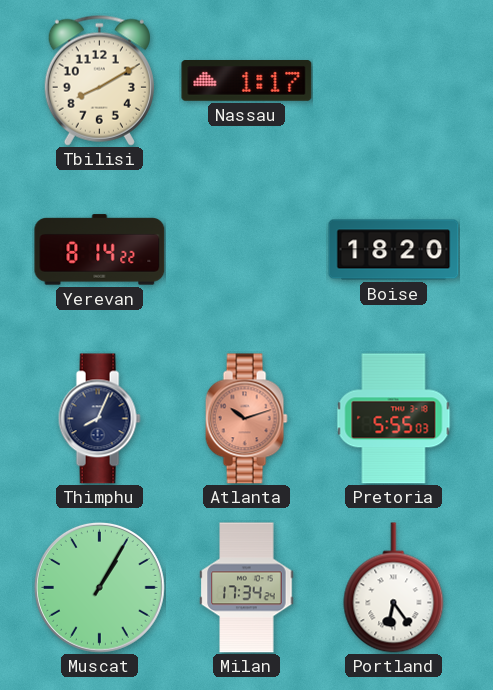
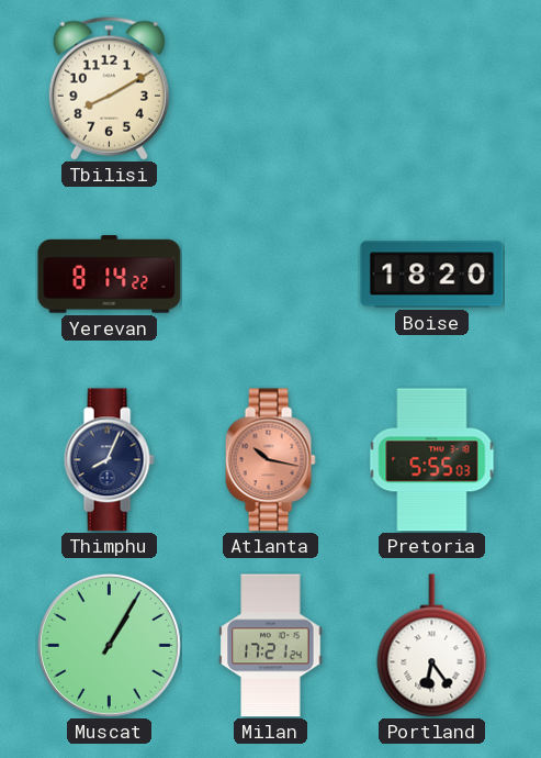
Nassau: 1:17 -> none (247, 81)
Atlanta: 10:12 -> 10:17 (270, 460)
Milan: 17:34 -> 17:21 (271, 646)
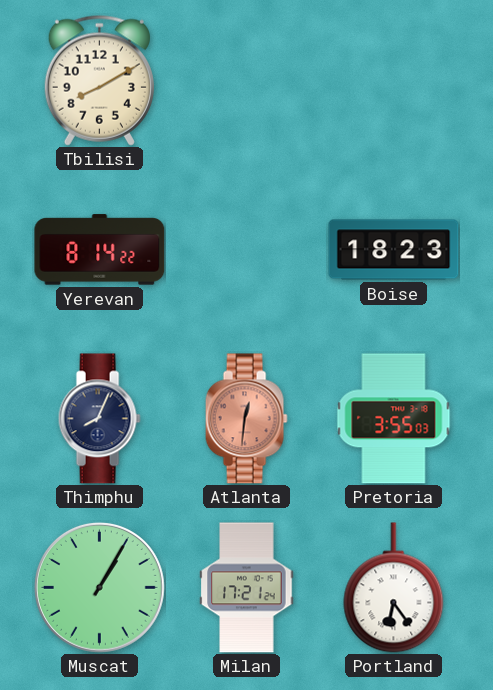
Boise: 18:20 -> 18:23 (394, 250)
Atlanta: 10:17 -> 12:31 (246, 419)
Pretoria: 5:55 -> 3:55 (394, 419)
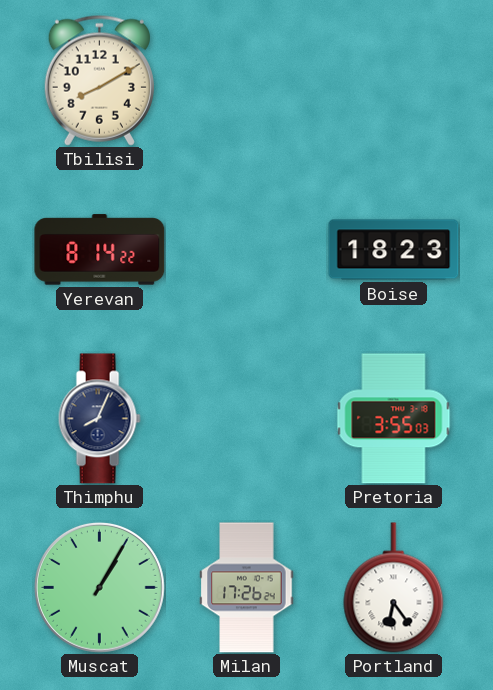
Atlanta: 12:31 -> none (246, 419)
Milan: 17:21 -> 17:26 (247, 588)
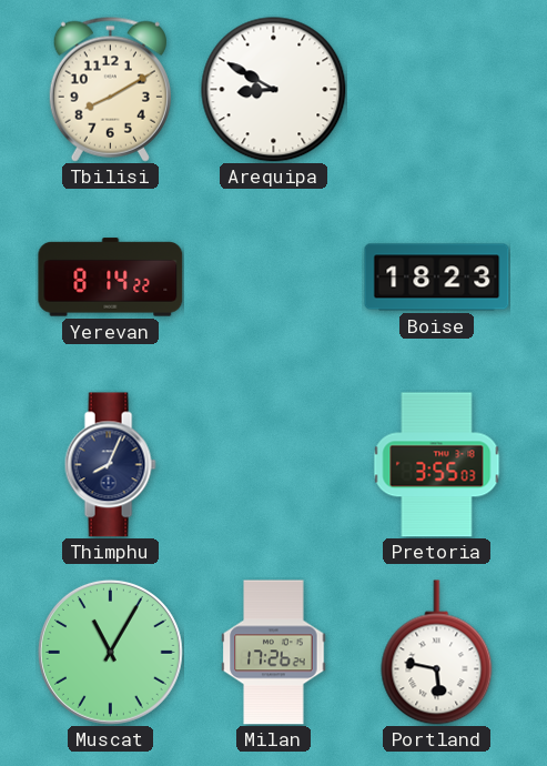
Arequipa: none -> 8:50 (274, 90)
Muscat: 1:05 -> 11:05 (110, 652)
Portland: 6:24 -> 5:47 (437, 653)
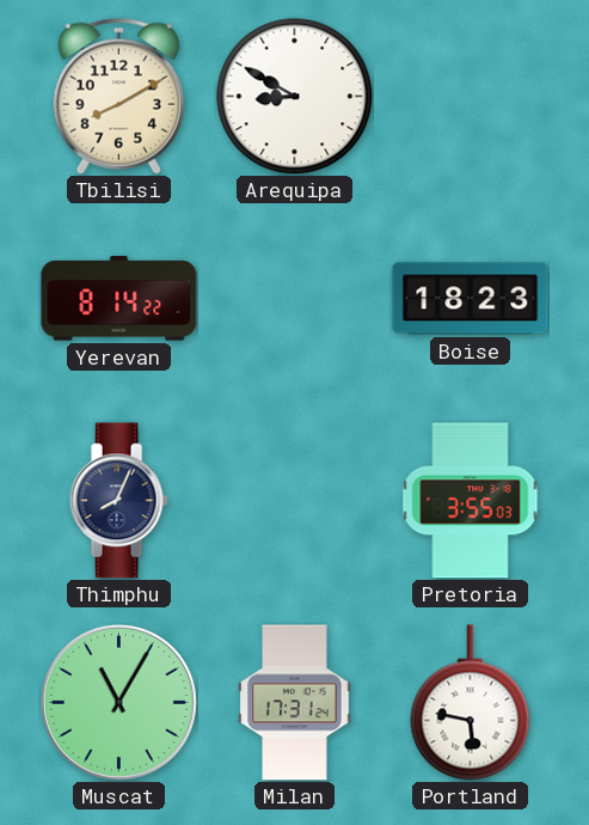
Milan: 17:26 -> 17:31 (295, 703)
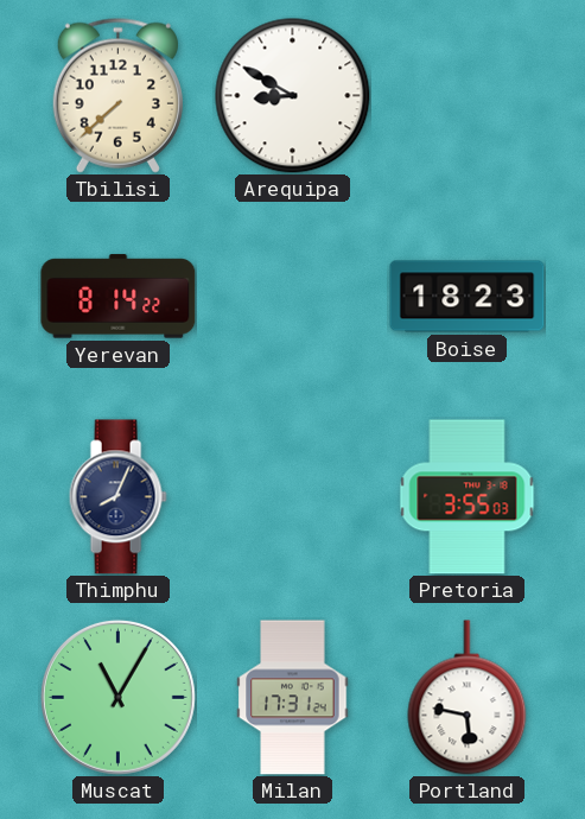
Tbilisi: 8:10 -> 7:38 (117, 95)
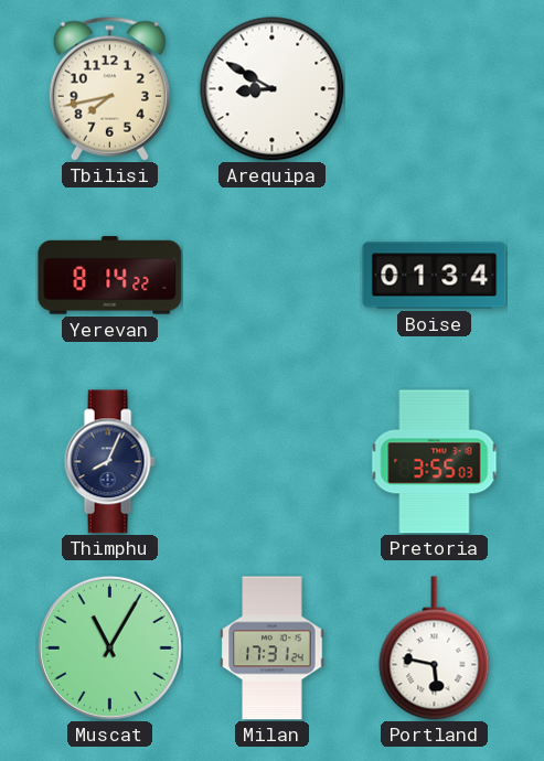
Tbilisi: 7:38 -> 7:43 (109, 88)
Boise: 18:23 -> 01:34 (435, 276)
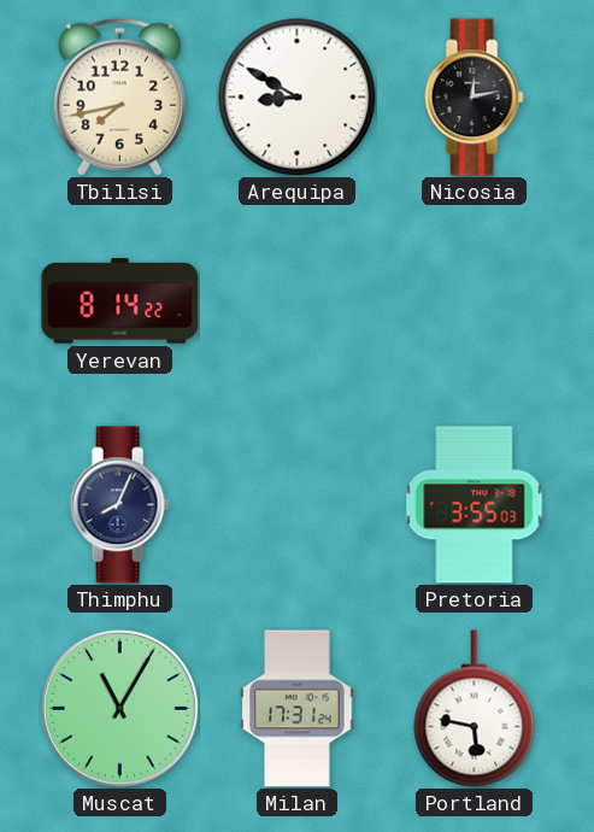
Nicosia: none -> 12:13 (474, 98)
Boise: 01:34 -> none (435, 276)
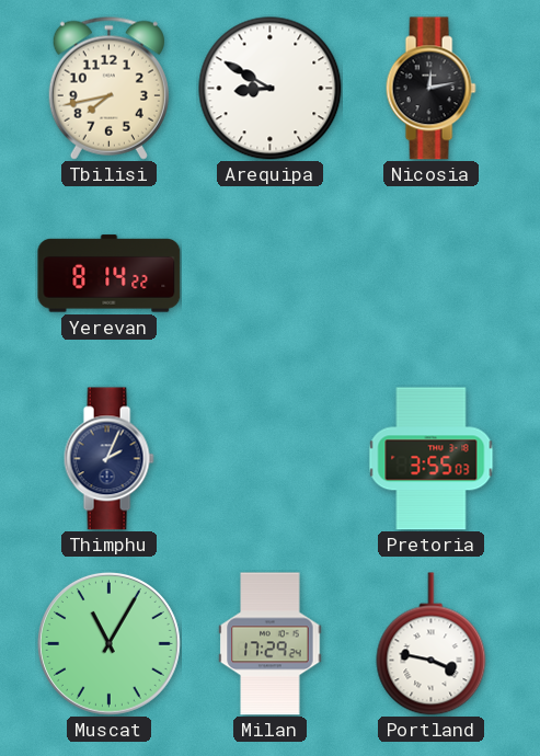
Thimphu: 8:04 -> 2:04 (108, 459)
Milan: 17:31 -> 17:29 (271, 644)
Portland: 5:47 -> 3:47 (432, 644)
